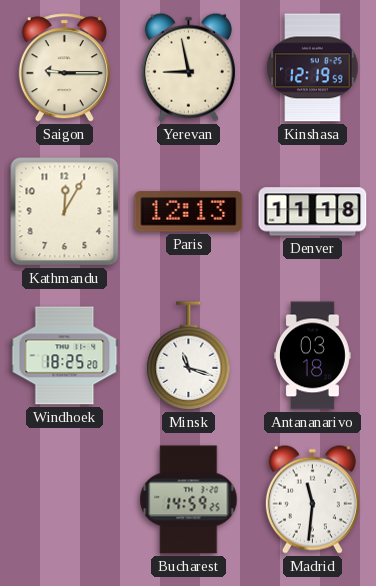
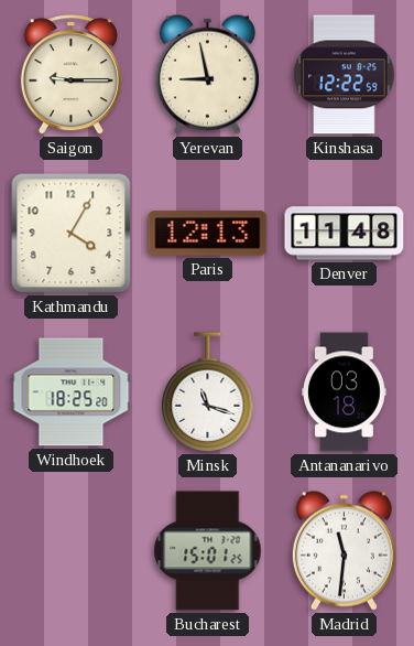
Kinshasa: 12:19 -> 12:22 (345, 75)
Kathmandu: 12:05 -> 4:05 (72, 234)
Denver: 11:18 -> 11:48 (345, 234)
Bucharest: 14:59 -> 15:01 (208, 551)
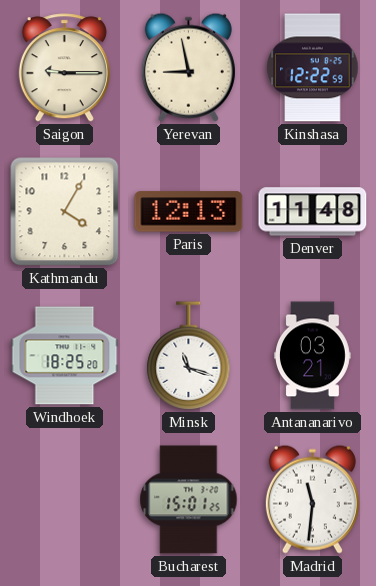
Antananarivo: 03:18 -> 03:21 (313, 356)
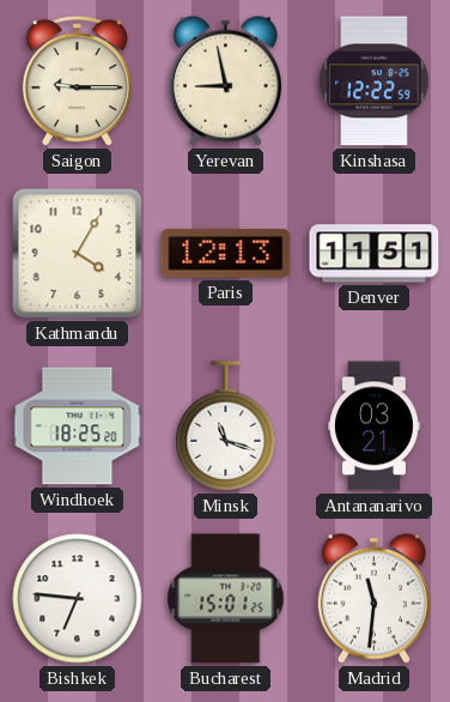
Denver: 11:48 -> 11:51 (375, 254)
Bishkek: none -> 6:46 (78, 599)
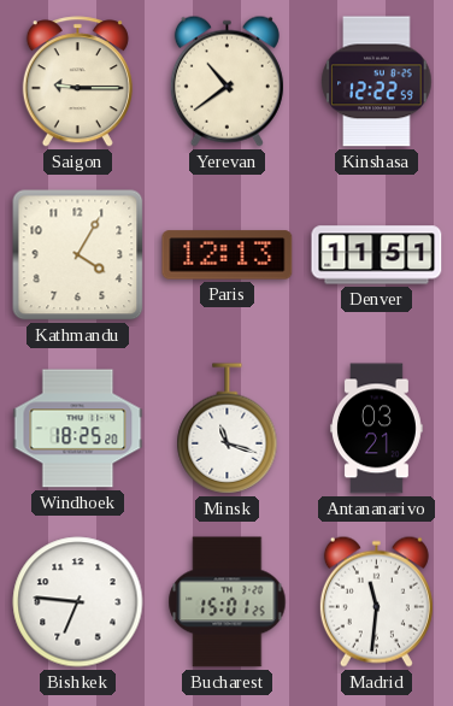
Yerevan: 8:58 -> 10:39 (226, 81)
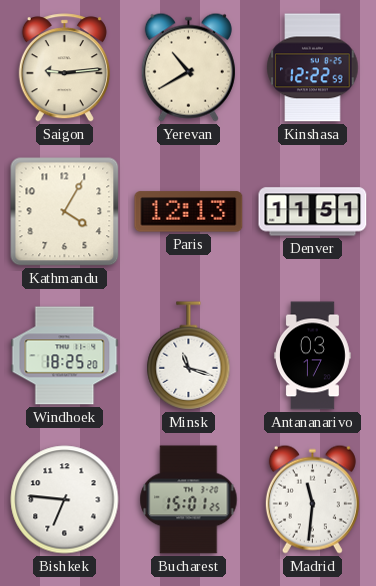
Saigon: 9:15 -> 9:14 (64, 68)
Yerevan: 10:39 -> 10:40 (188, 67)
Antananarivo: 03:21 -> 03:17 (313, 356)
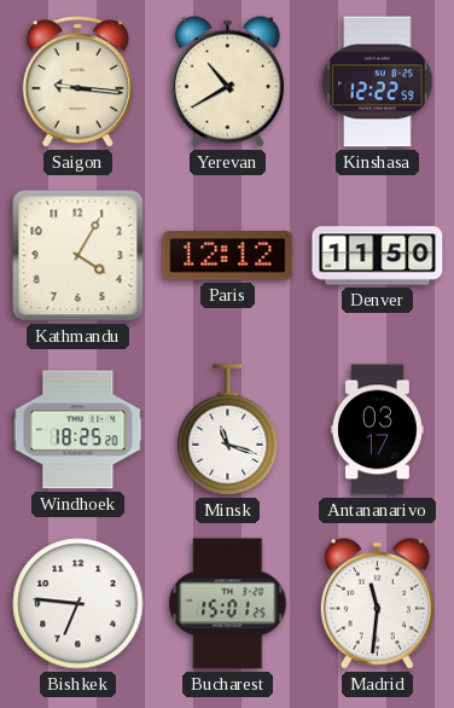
Saigon: 9:14 -> 9:16 (77, 82)
Paris: 12:13 -> 12:12 (228, 256)
Denver: 11:51 -> 11:50 (378, 256)
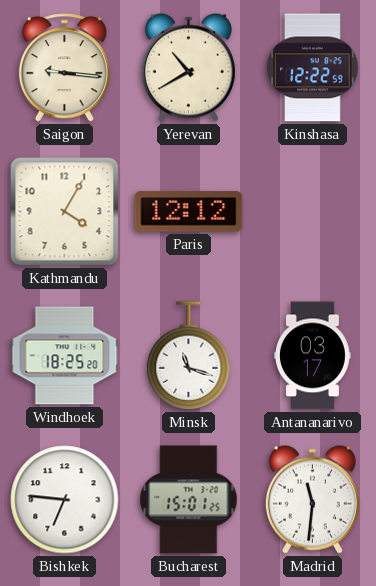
Denver: 11:50 -> none (378, 256)
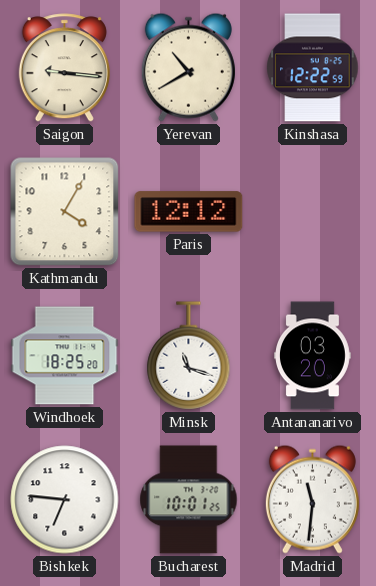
Antananarivo: 03:17 -> 03:20 (313, 356)
Bucharest: 15:01 -> 10:01 (189, 500)
